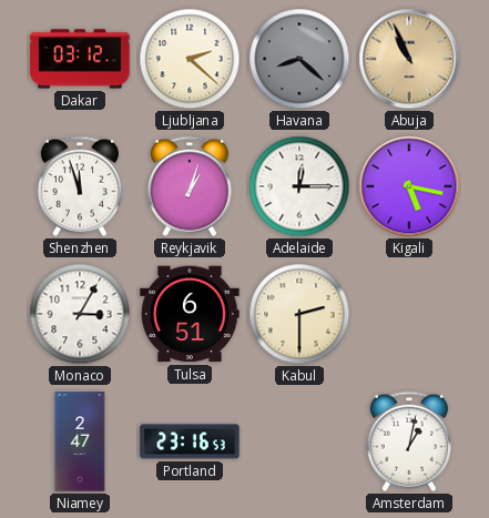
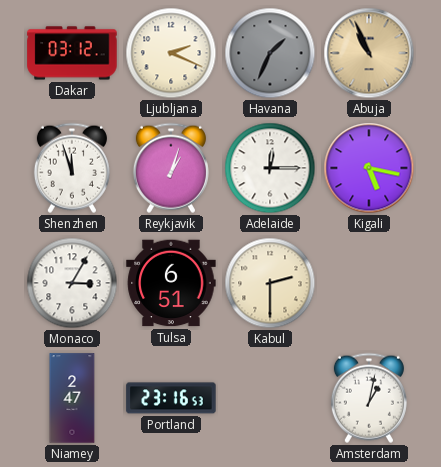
Ljubljana: 2:22 -> 2:19 (171, 53)
Havana: 8:22 -> 1:34 (270, 53)
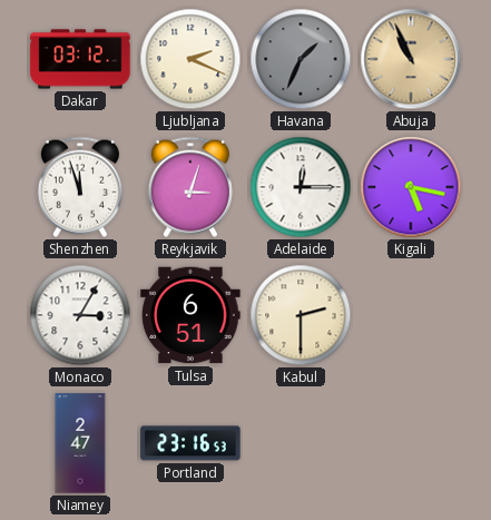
Reykjavik: 1:03 -> 3:03 (190, 187)
Amsterdam: 1:02 -> none (369, 398)
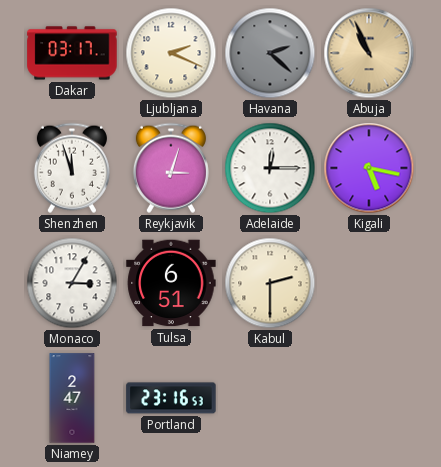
Dakar: 03:12 -> 03:17 (72, 53)
Havana: 1:34 -> 2:22 (270, 53)
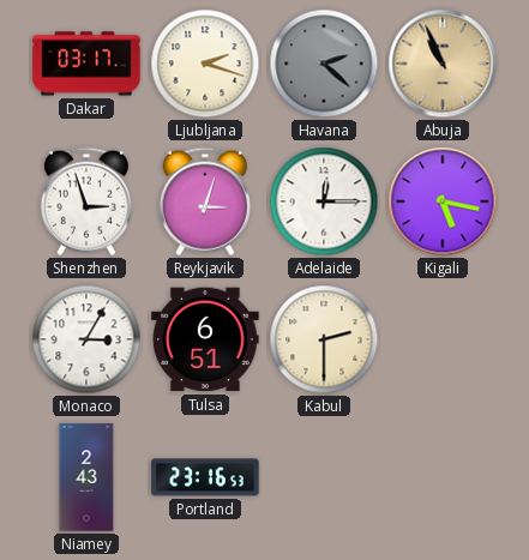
Ljubljana: 2:19 -> 2:18 (205, 64)
Shenzhen: 11:57 -> 2:57 (86, 201)
Niamey: 2:47 -> 2:43 (86, 477)
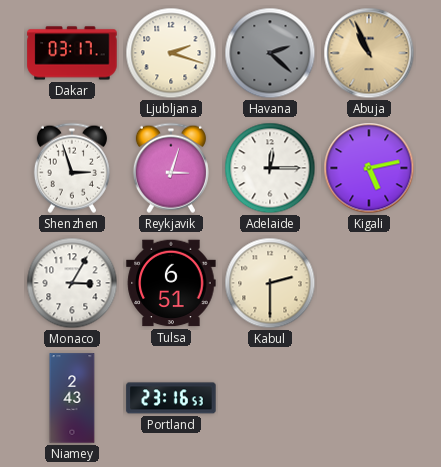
Kigali: 5:17 -> 5:13 (369, 168)
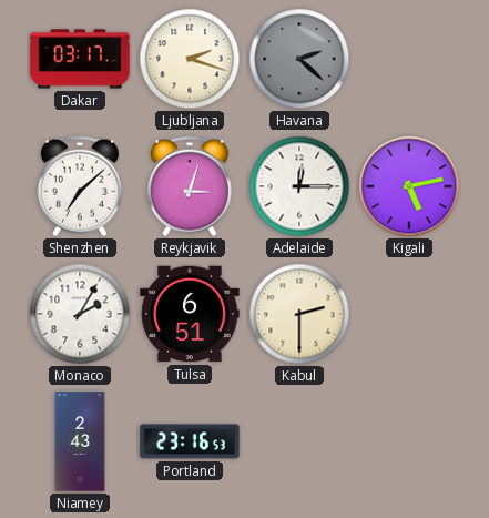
Abuja: 10:56 -> none (369, 53)
Shenzhen: 2:57 -> 7:08 (80, 186)
Monaco: 3:05 -> 2:05 (80, 314)
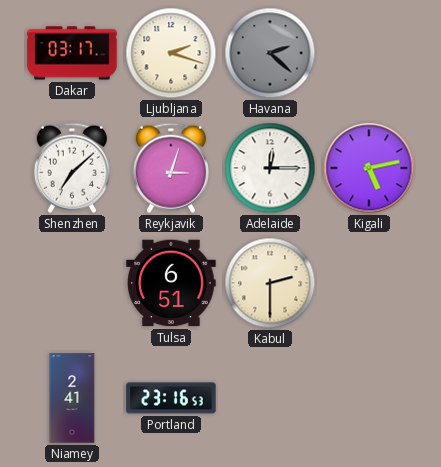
Monaco: 2:05 -> none (80, 314)
Niamey: 2:43 -> 2:41 (72, 398)
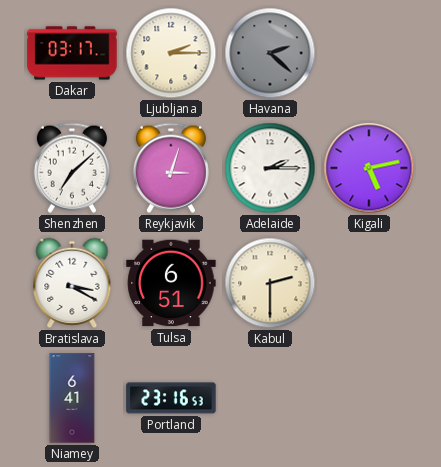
Ljubljana: 2:18 -> 2:15 (171, 53)
Adelaide: 12:15 -> 2:15 (270, 168)
Bratislava: none -> 3:20 (72, 283)
Niamey: 2:41 -> 6:41 (72, 398)
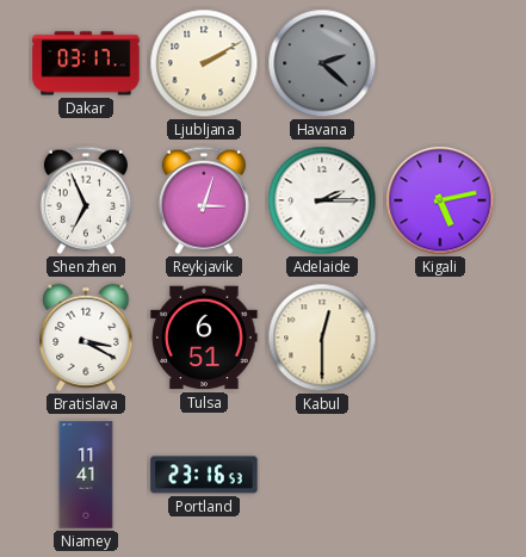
Ljubljana: 2:15 -> 2:10 (204, 63)
Shenzhen: 7:08 -> 6:56 (86, 200)
Kabul: 2:30 -> 12:30 (322, 338)
Niamey: 6:41 -> 11:41 (86, 475)
